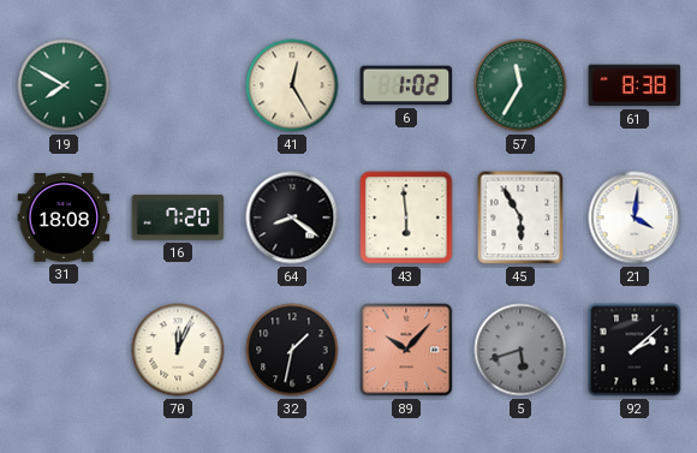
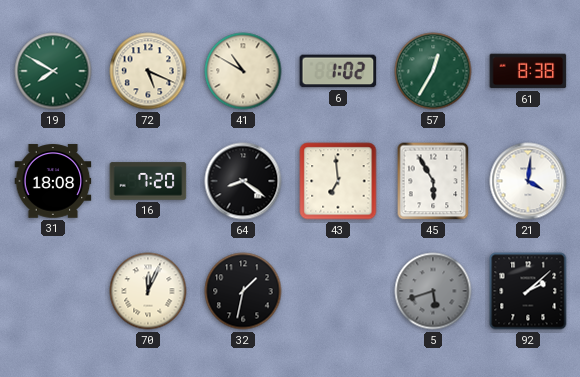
72: none -> 5:19 (148, 71)
41: 12:25 -> 10:50 (243, 71)
57: 11:35 -> 12:35 (433, 71)
43: 5:59 -> 6:59 (338, 181)
89: 10:07 -> none (406, 350)
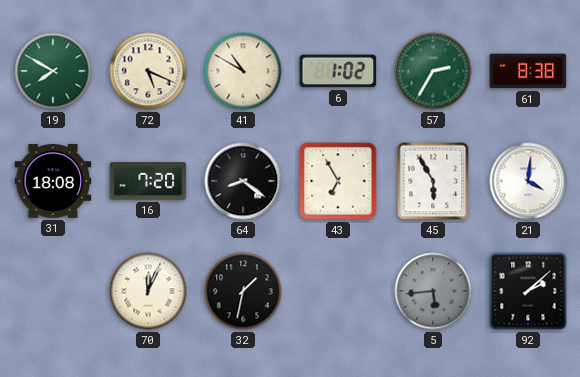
57: 12:35 -> 2:35 (433, 71)
43: 6:59 -> 6:55 (338, 181)
5: 5:42 -> 5:44 (433, 291)
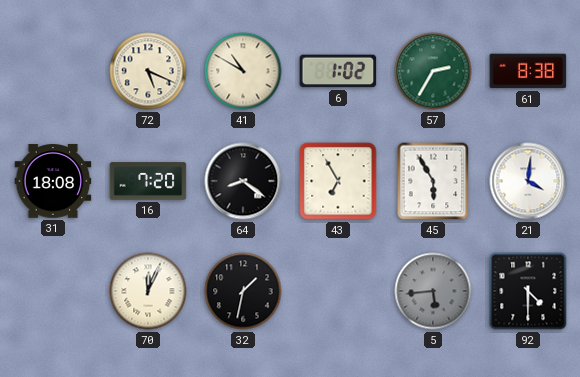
19: 7:50 -> none (53, 71)
92: 2:08 -> 4:30 (528, 291)
